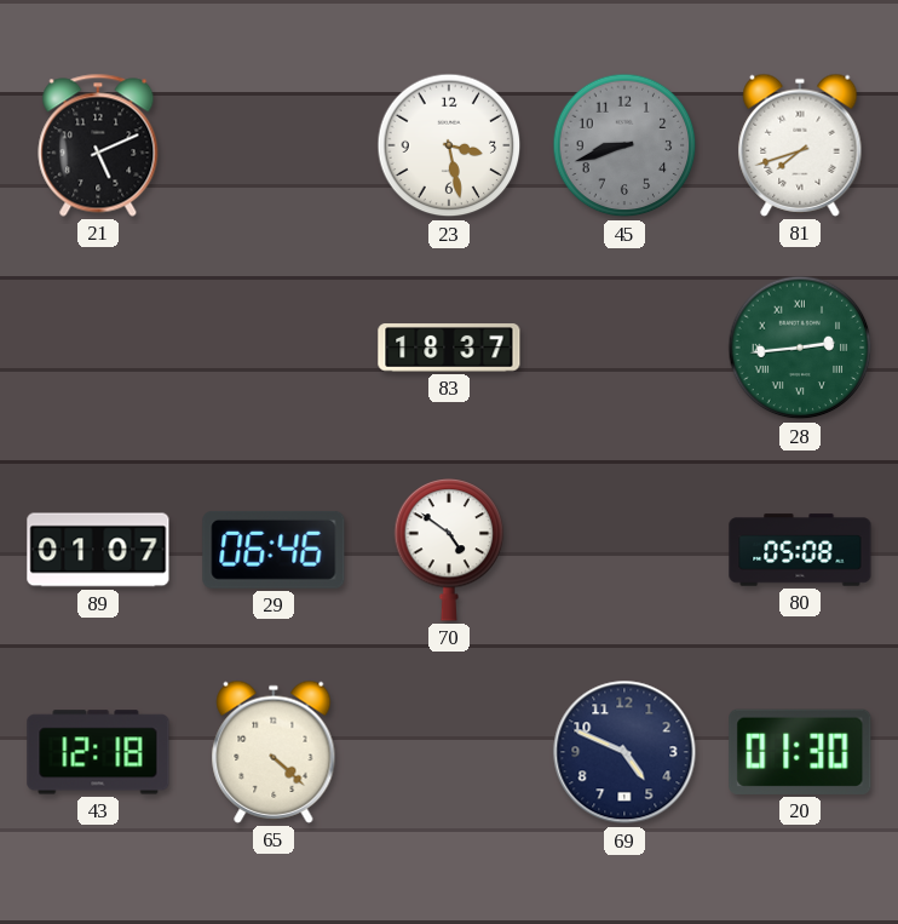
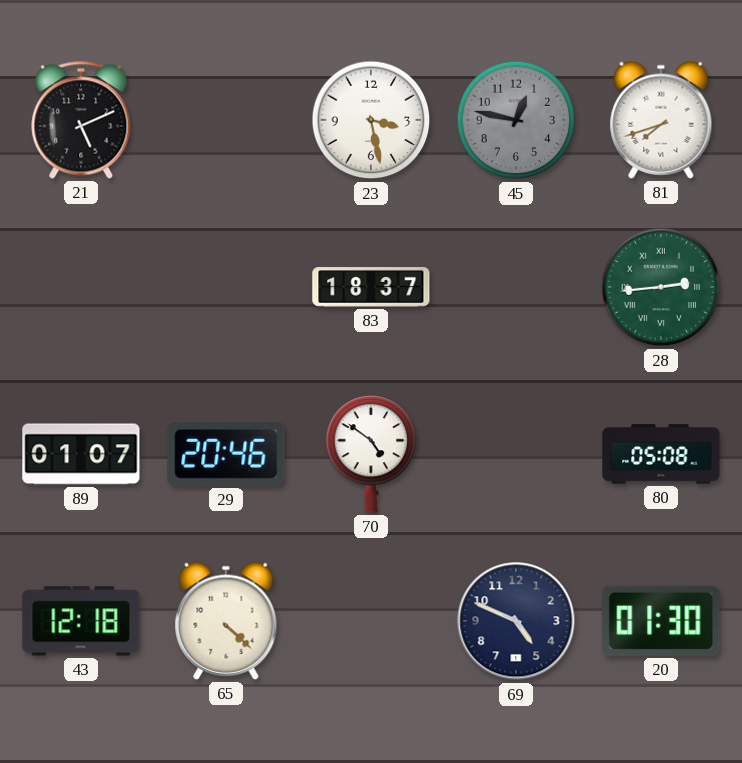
45: 8:42 -> 12:47 (516, 120)
29: 06:46 -> 20:46 (226, 454)
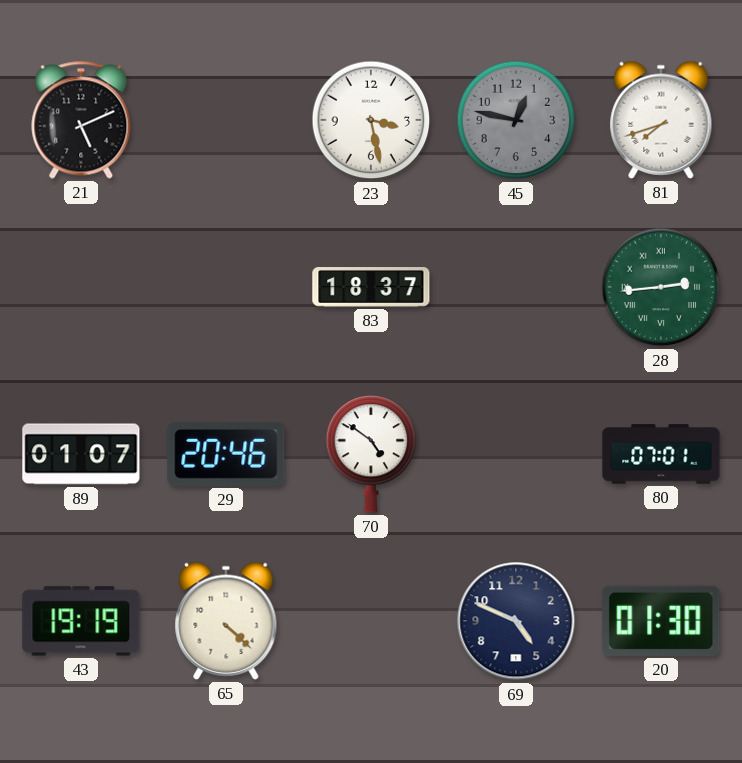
80: 05:08 -> 07:01 (661, 454)
43: 12:18 -> 19:19 (81, 621)
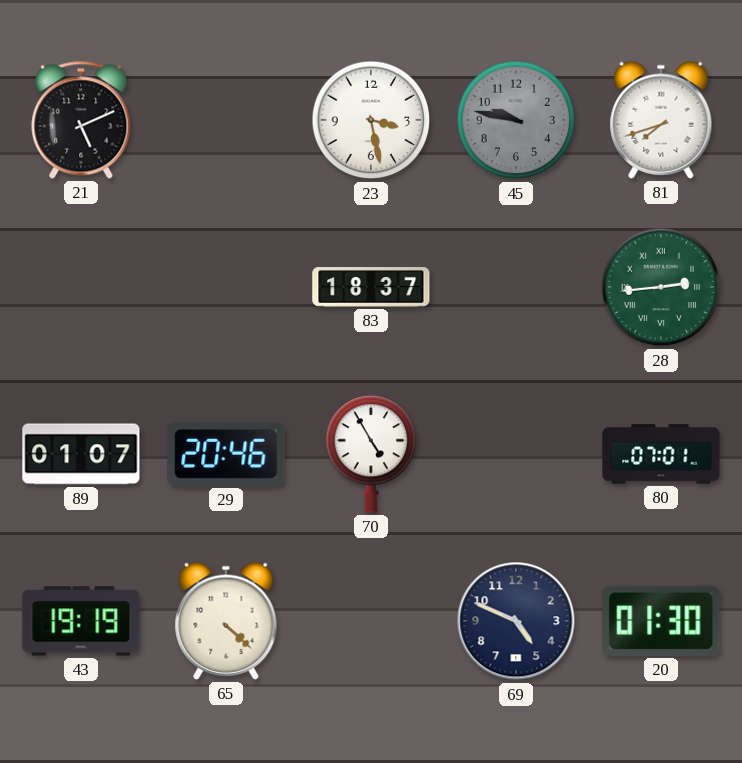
45: 12:47 -> 9:47 (516, 120)
70: 4:51 -> 4:55 (371, 455)
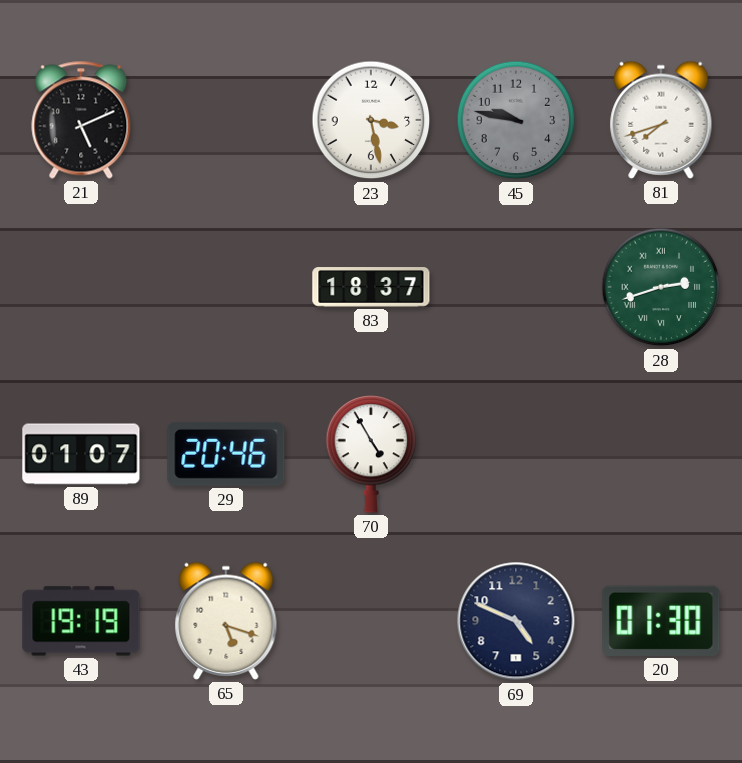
28: 2:44 -> 2:42 (661, 287)
80: 07:01 -> none (661, 454)
65: 4:22 -> 5:18 (226, 621)
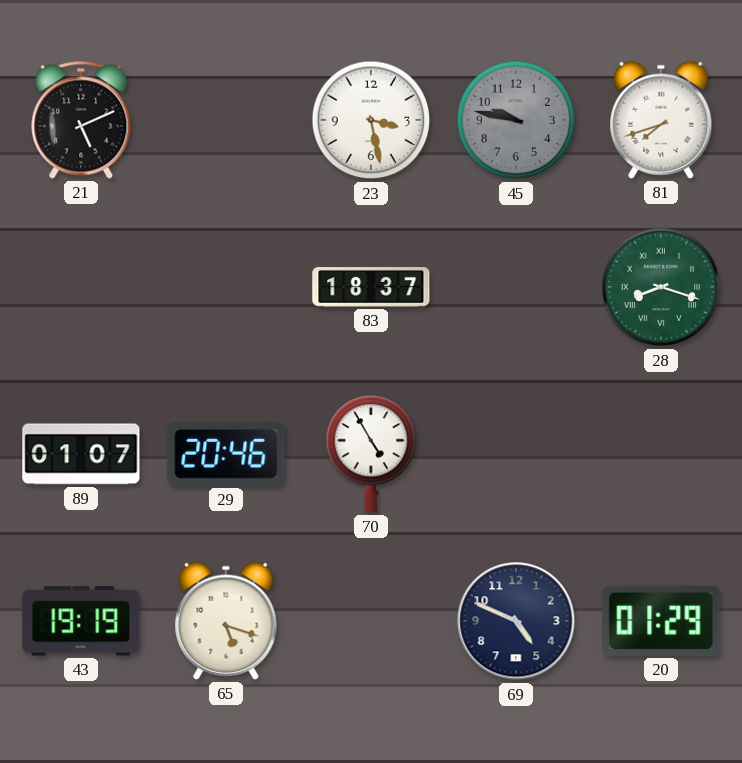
28: 2:42 -> 8:18 (661, 287)
20: 01:30 -> 01:29 (661, 621)
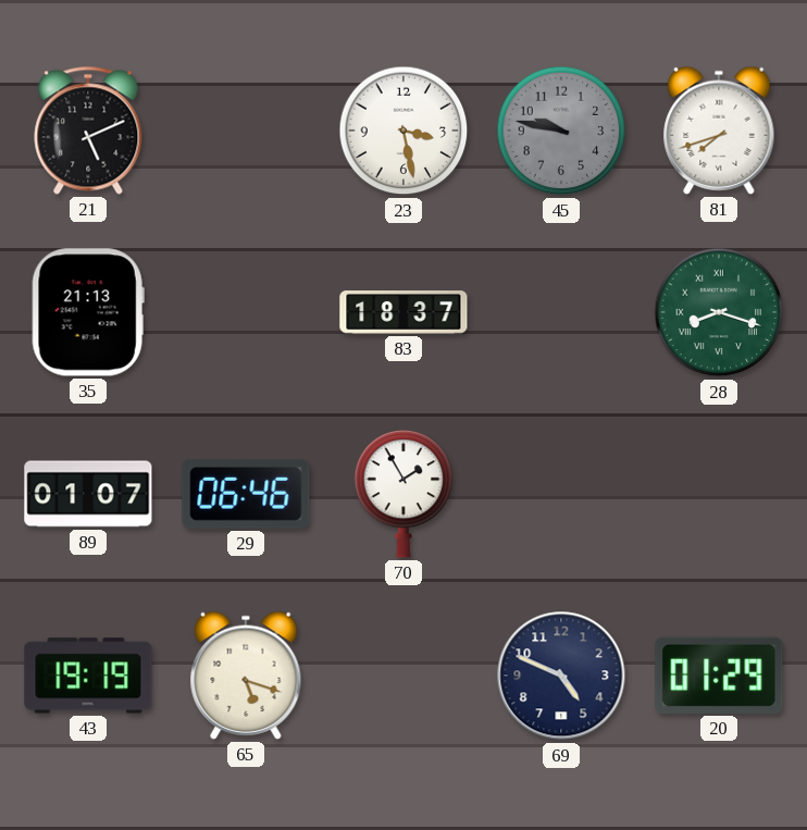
35: none -> 21:13 (88, 312)
29: 20:46 -> 06:46 (246, 494)
70: 4:55 -> 1:55 (403, 495)
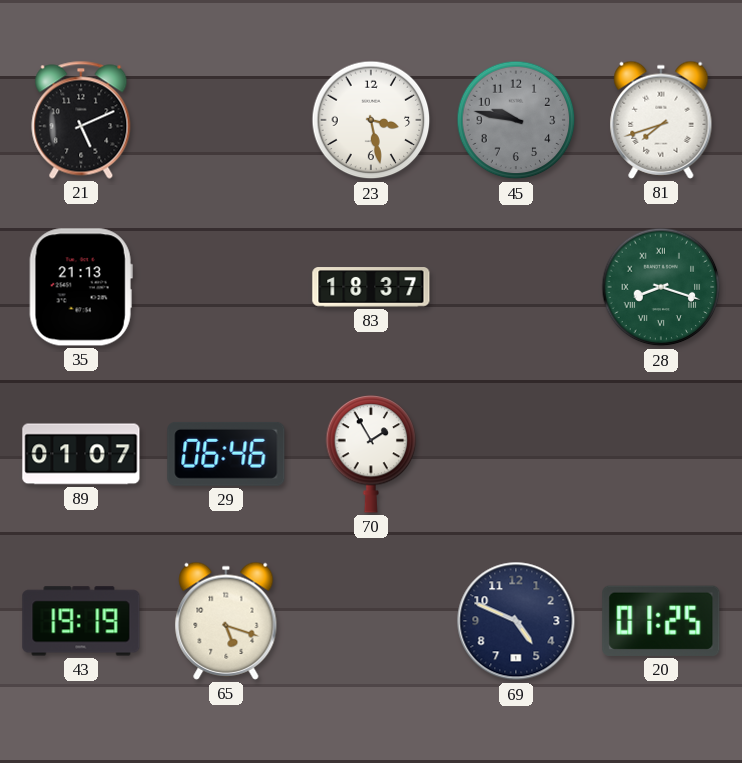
20: 01:29 -> 01:25 (661, 621)
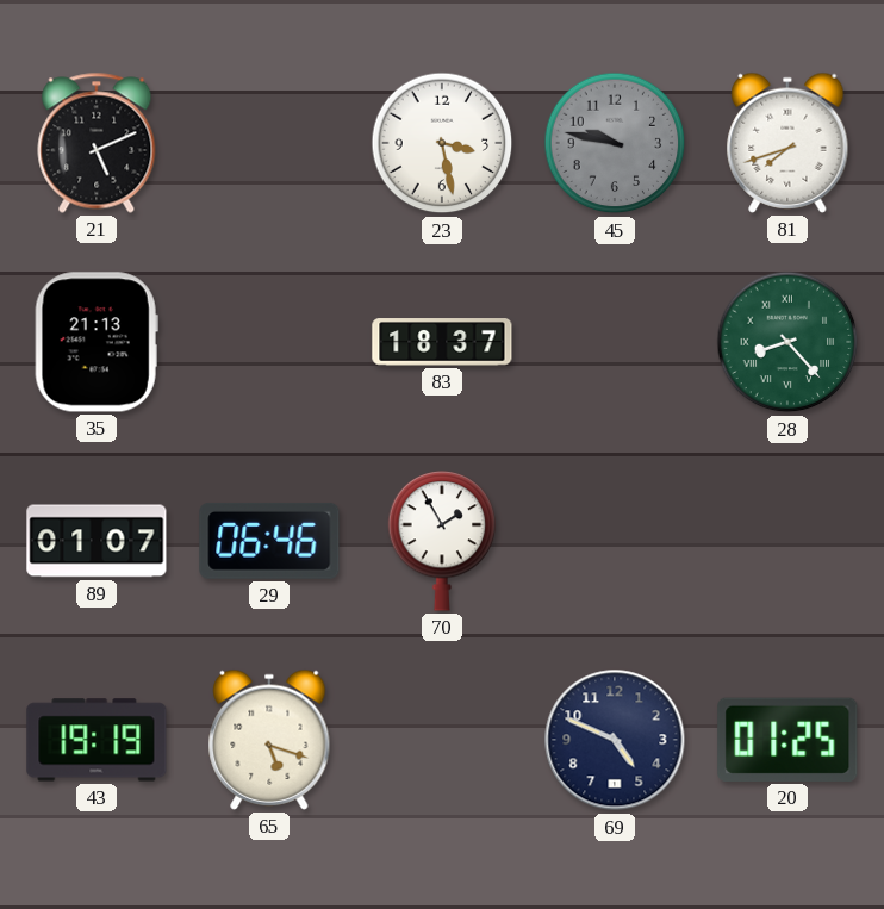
28: 8:18 -> 8:23 (787, 342)
